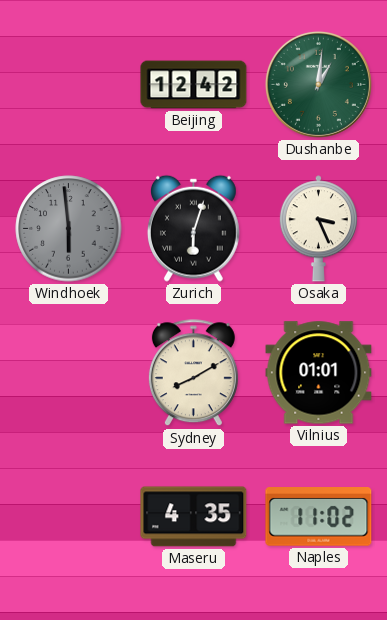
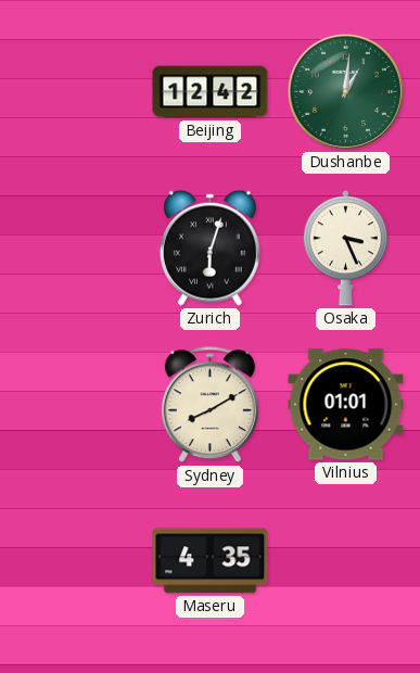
Windhoek: 5:59 -> none (69, 229)
Naples: 11:02 -> none (319, 517)
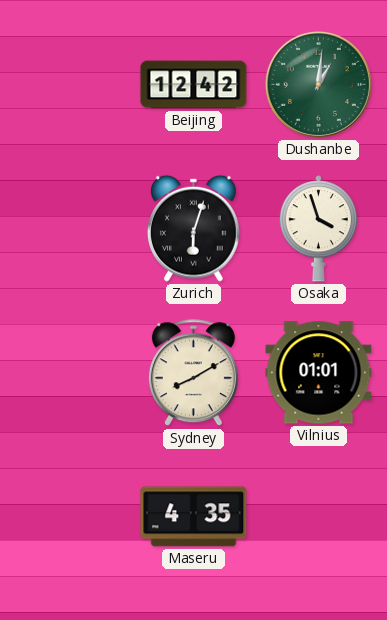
Osaka: 3:26 -> 3:57 (318, 229)
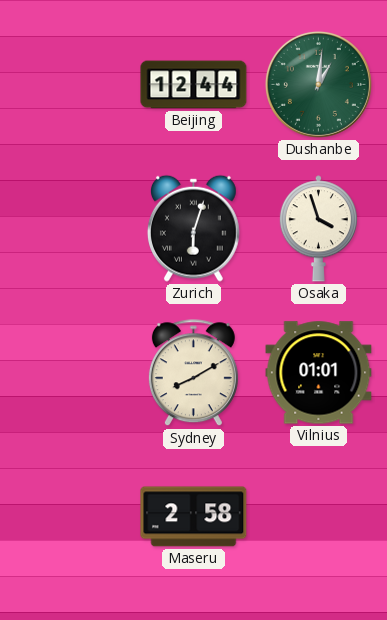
Beijing: 12:42 -> 12:44 (194, 85)
Maseru: 4:35 -> 2:58 (194, 517)
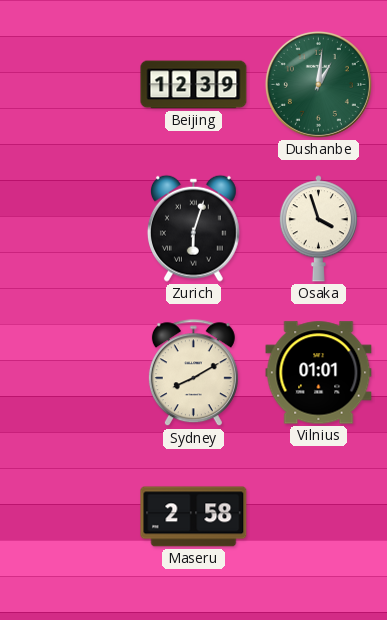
Beijing: 12:44 -> 12:39 (194, 85)
